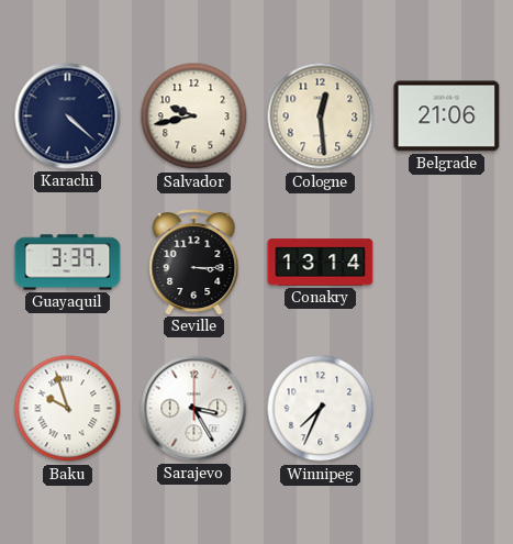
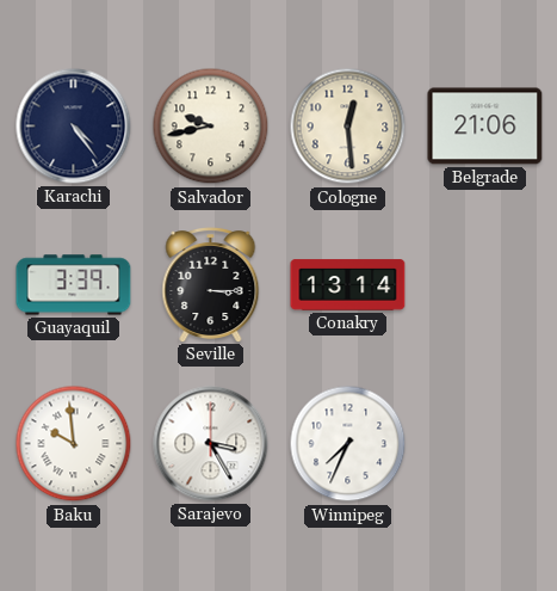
Karachi: 4:22 -> 4:24 (74, 127)
Baku: 9:57 -> 9:59 (74, 444)
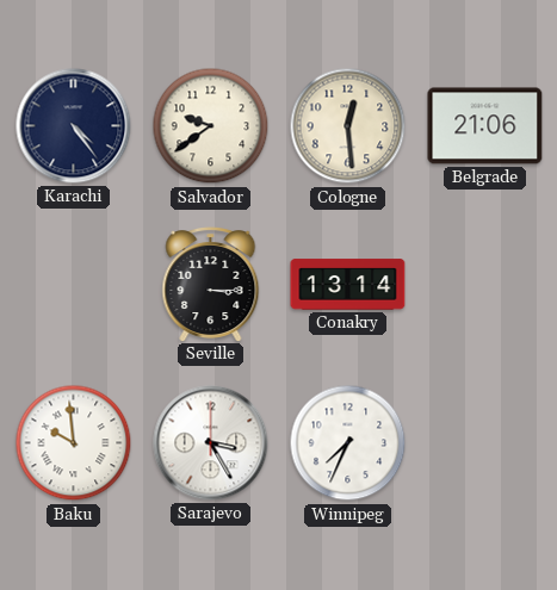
Salvador: 9:43 -> 9:39 (211, 126)
Guayaquil: 3:39 -> none (74, 285)
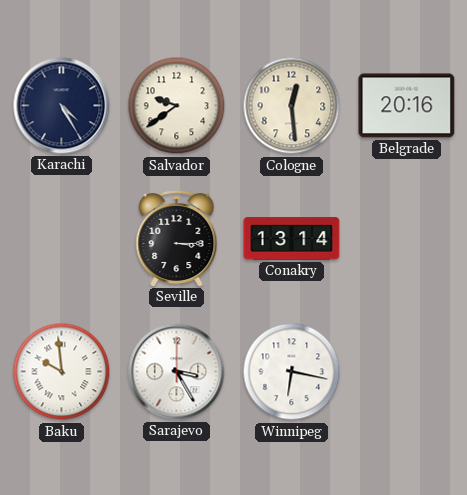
Karachi: 4:24 -> 4:25 (62, 106)
Belgrade: 21:06 -> 20:16 (407, 106)
Winnipeg: 7:34 -> 6:17 (292, 372)
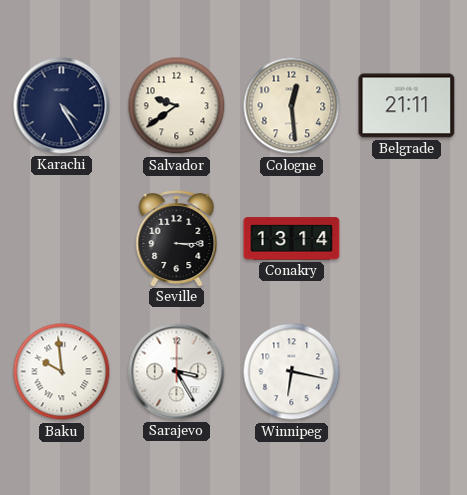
Belgrade: 20:16 -> 21:11 (407, 106)
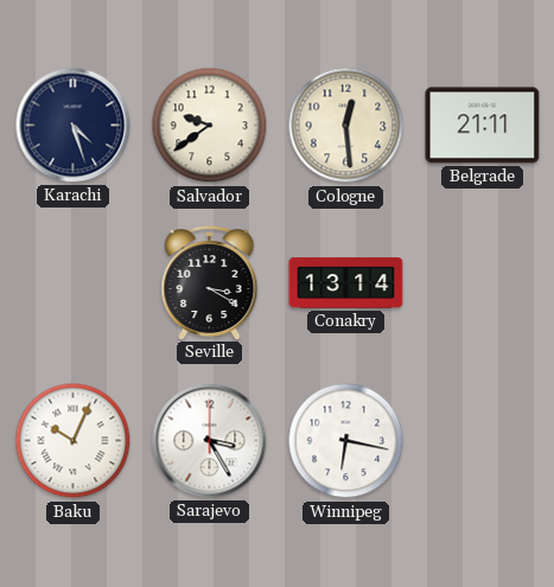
Karachi: 4:25 -> 4:27 (74, 126)
Seville: 3:15 -> 3:20 (210, 283)
Baku: 9:59 -> 10:04 (74, 441)
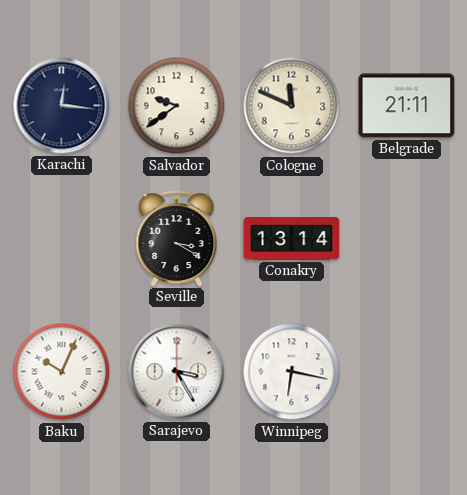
Karachi: 4:27 -> 12:16 (62, 106)
Cologne: 12:29 -> 11:49 (292, 106)
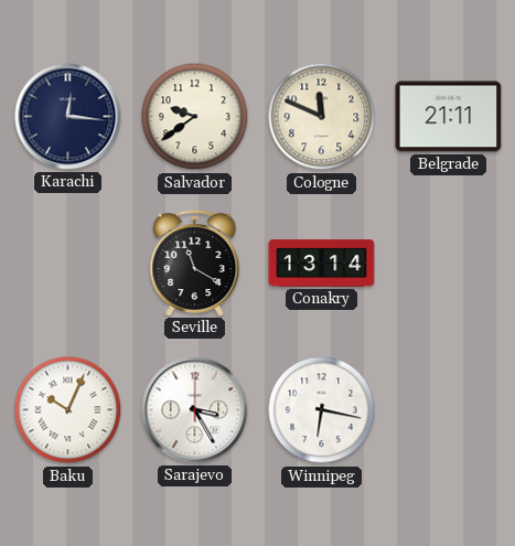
Seville: 3:20 -> 11:20 (195, 264)
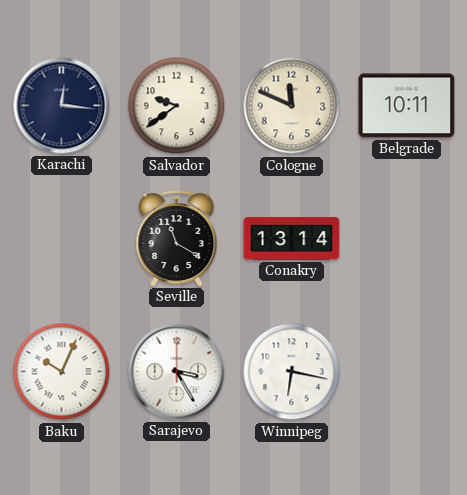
Belgrade: 21:11 -> 10:11 (407, 106)
